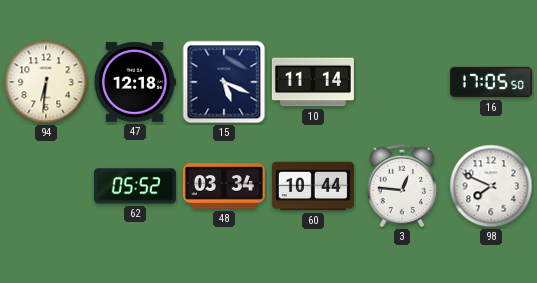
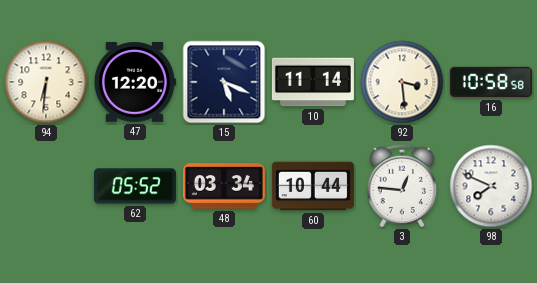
47: 12:18 -> 12:20 (134, 83)
92: none -> 3:29 (402, 82)
16: 17:05 -> 10:58 (491, 82)
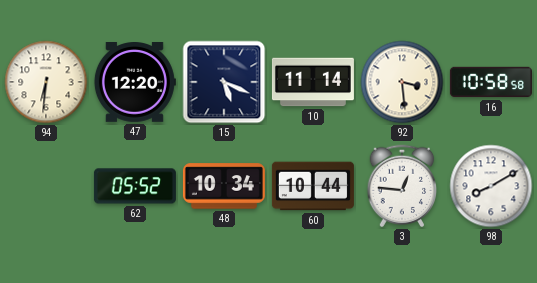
48: 03:34 -> 10:34 (224, 186)
98: 7:49 -> 8:10 (491, 186)
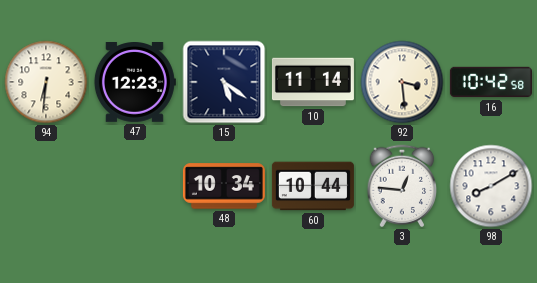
47: 12:20 -> 12:23 (134, 83)
15: 5:19 -> 5:21 (224, 82)
16: 10:58 -> 10:42 (491, 82)
62: 05:52 -> none (135, 186)
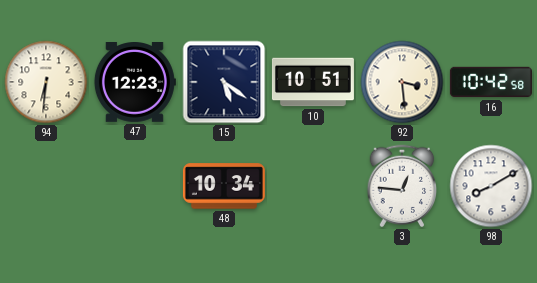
10: 11:14 -> 10:51 (313, 82)
60: 10:44 -> none (313, 186)
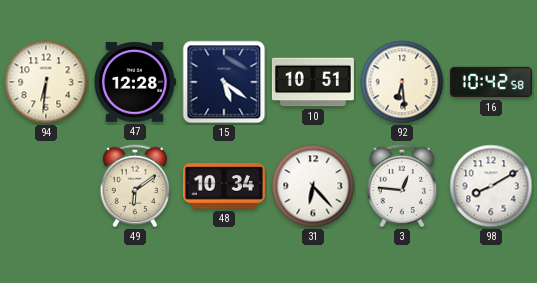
47: 12:23 -> 12:28 (134, 83)
92: 3:29 -> 6:29 (402, 82)
49: none -> 6:09 (135, 186)
31: none -> 6:23 (313, 186)
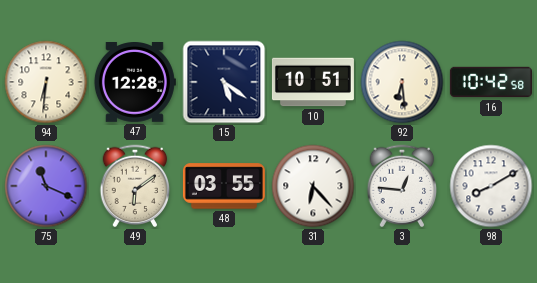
75: none -> 11:19 (46, 186)
48: 10:34 -> 03:55 (224, 186)
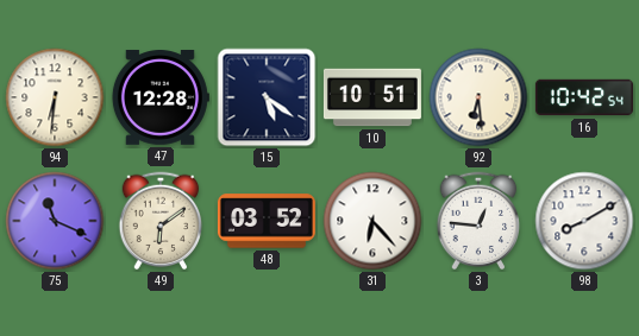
16: 10:42:58 -> 10:42:54 (584, 97)
48: 03:55 -> 03:52 (267, 221)
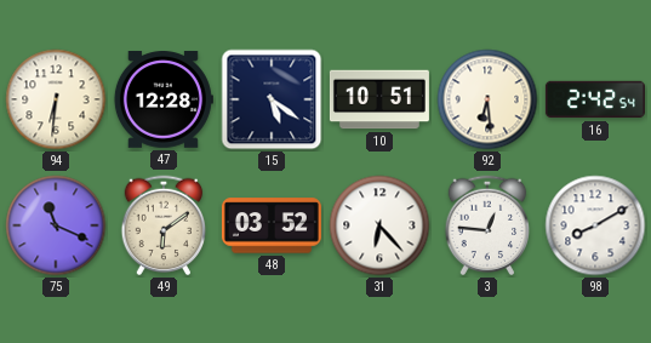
16: 10:42 -> 2:42 (595, 99)
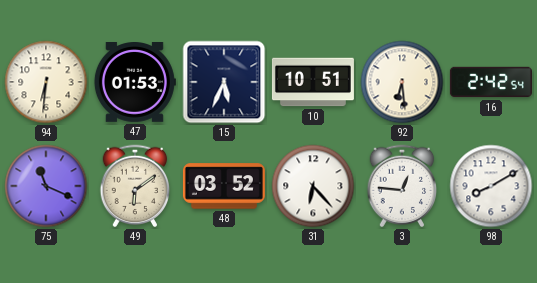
47: 12:28 -> 01:53 (134, 83)
15: 5:21 -> 5:34 (224, 82)
